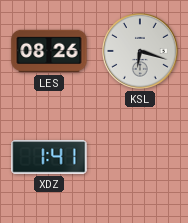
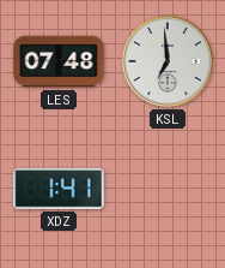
LES: 08:26 -> 07:48 (59, 61)
KSL: 6:18 -> 6:59 (169, 62)
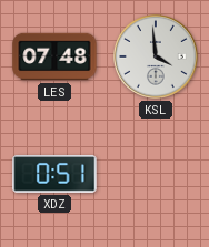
KSL: 6:59 -> 3:59 (157, 58)
XDZ: 1:41 -> 0:51 (54, 174)
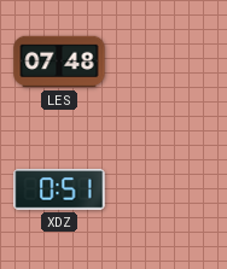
KSL: 3:59 -> none (157, 58)
